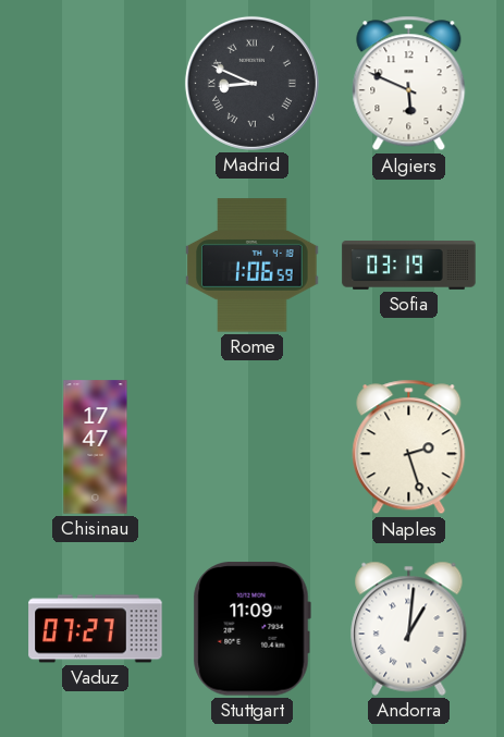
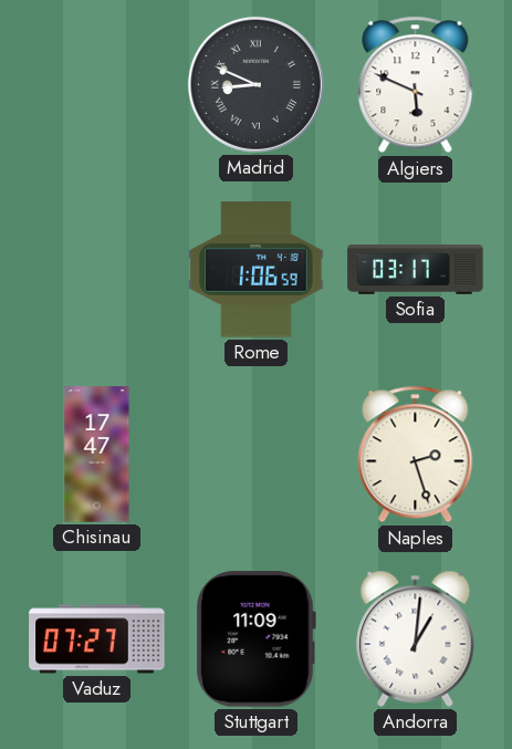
Sofia: 03:19 -> 03:17 (416, 270)
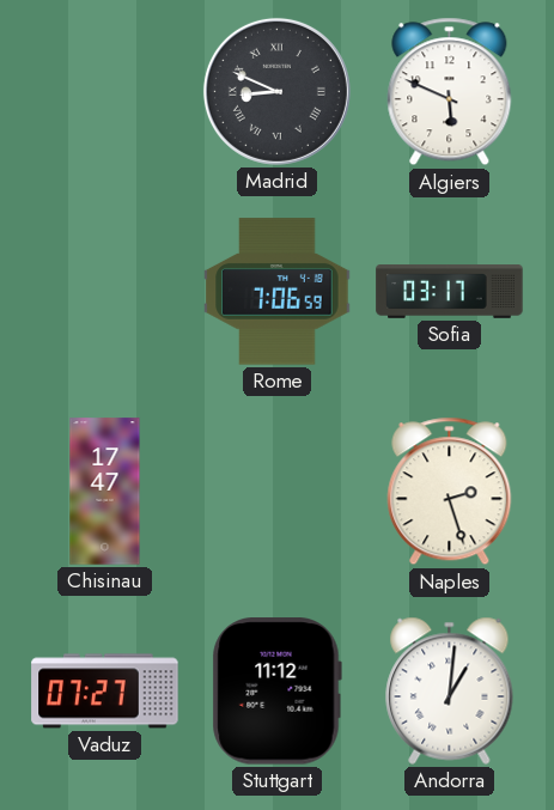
Rome: 1:06 -> 7:06 (278, 292)
Stuttgart: 11:09 -> 11:12 (276, 692)
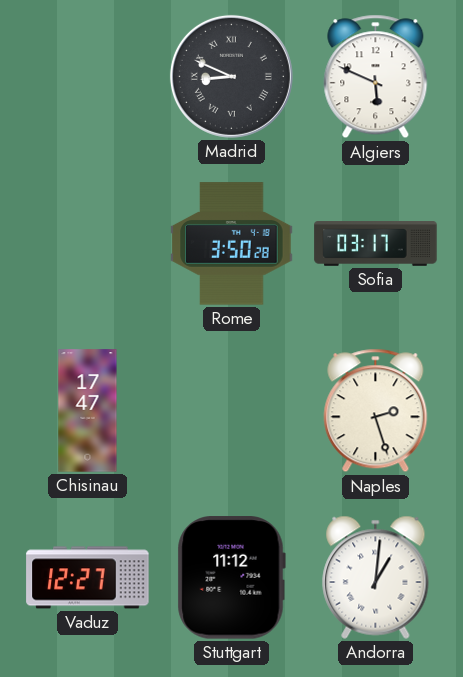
Rome: 7:06 -> 3:50 (232, 244)
Vaduz: 07:27 -> 12:27 (88, 578)
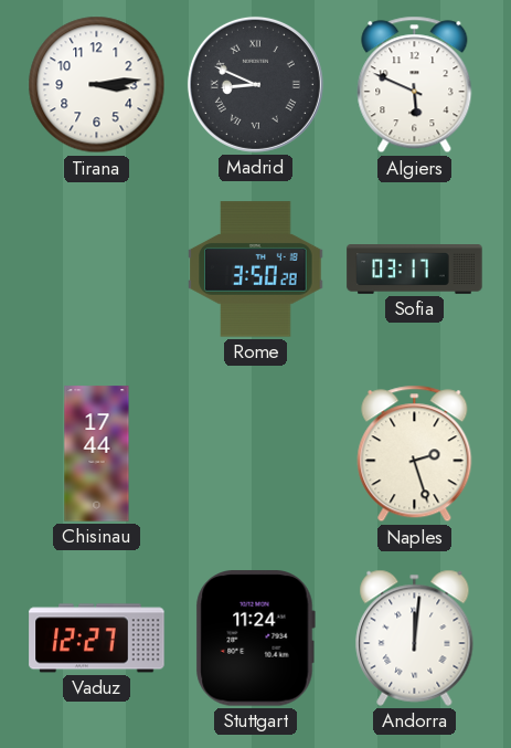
Tirana: none -> 3:14 (97, 85)
Chisinau: 17:47 -> 17:44 (97, 454)
Stuttgart: 11:12 -> 11:24 (255, 639)
Andorra: 1:01 -> 12:01 (415, 638)
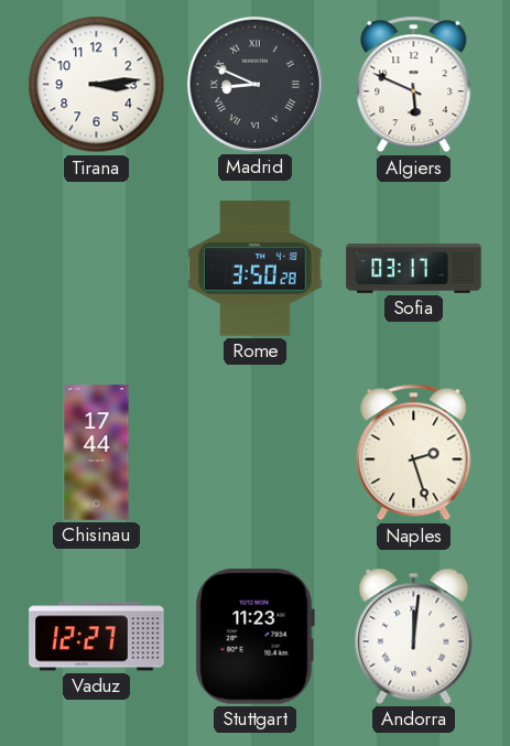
Stuttgart: 11:24 -> 11:23 (254, 637)
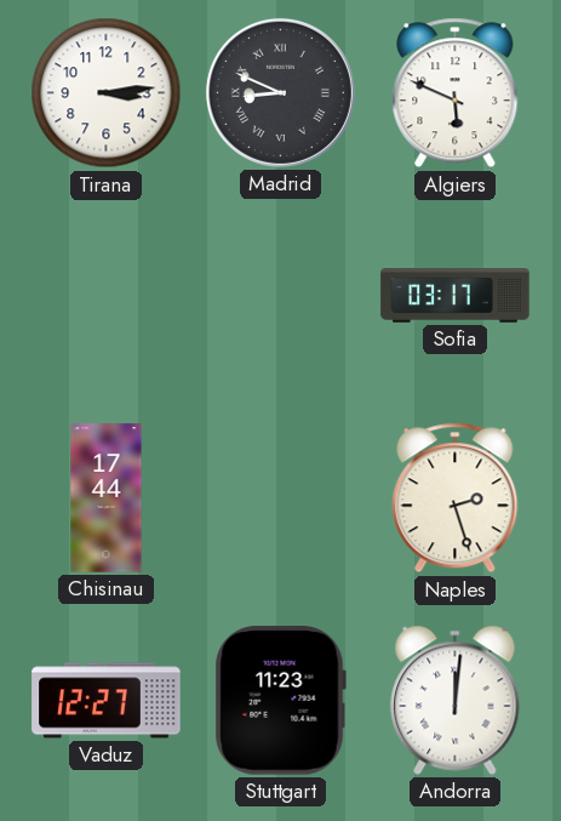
Rome: 3:50 -> none (256, 269)
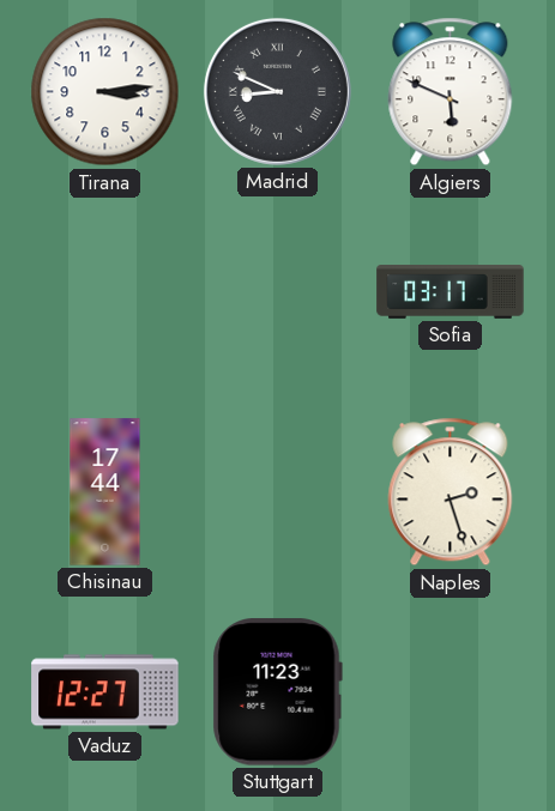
Andorra: 12:01 -> none (456, 700)
